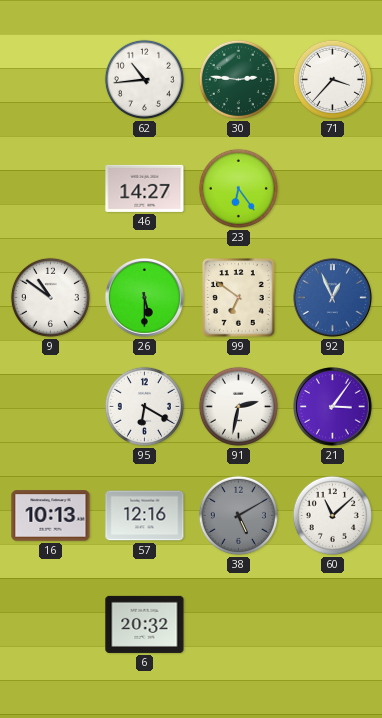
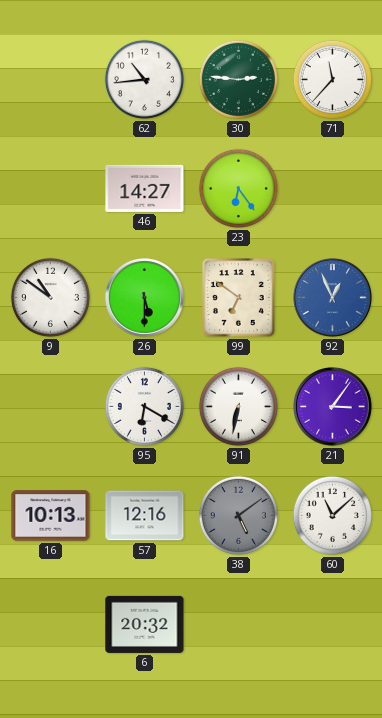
71: 3:37 -> 11:37 (332, 79)
91: 2:32 -> 6:32 (238, 406)
38: 5:10 -> 5:09 (238, 515)
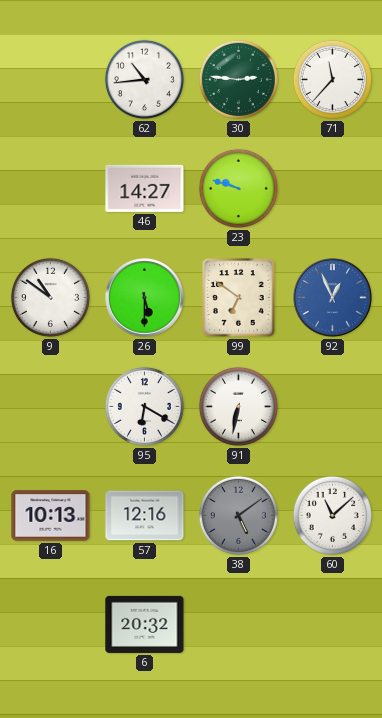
23: 6:24 -> 9:48 (238, 188)
21: 3:06 -> none (333, 407)
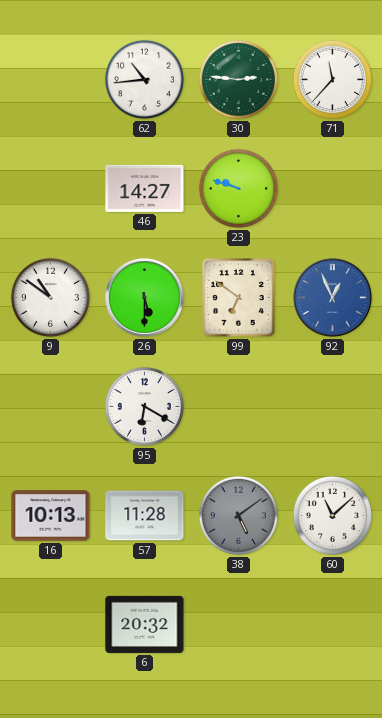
91: 6:32 -> none (238, 406)
57: 12:16 -> 11:28 (145, 516)
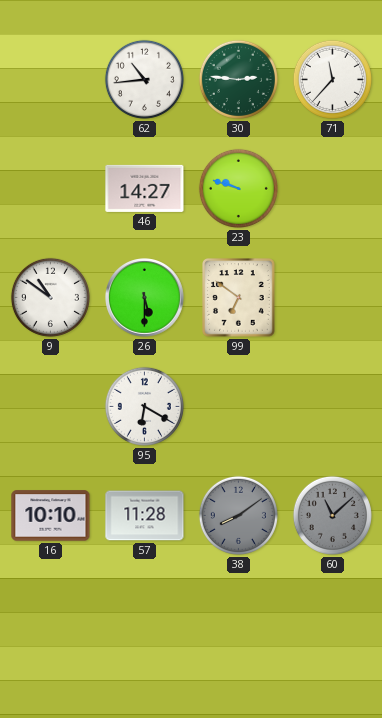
92: 12:56 -> none (333, 298)
16: 10:13 -> 10:10 (51, 516)
38: 5:09 -> 8:09 (238, 515)
60 dial: white -> grey (332, 515)
6: 20:32 -> none (145, 624)
